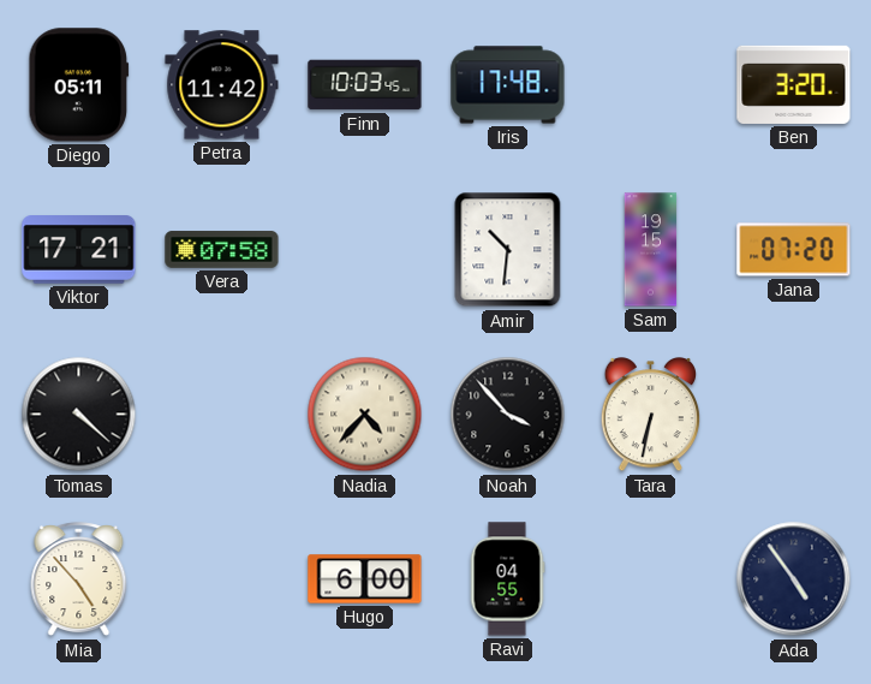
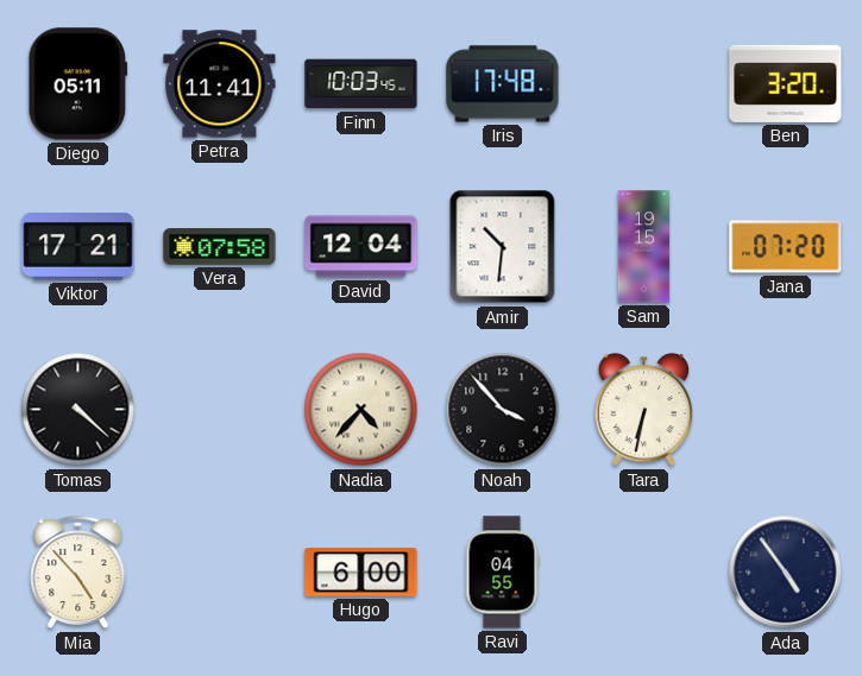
Petra: 11:42 -> 11:41 (220, 84)
David: none -> 12:04 (361, 247)
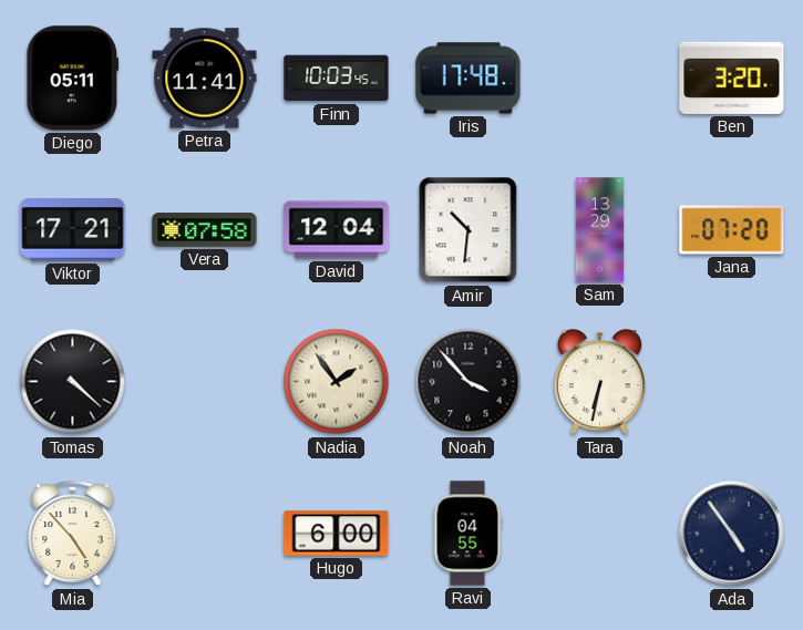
Sam: 19:15 -> 13:29 (600, 230)
Nadia: 4:37 -> 1:54 (337, 382)
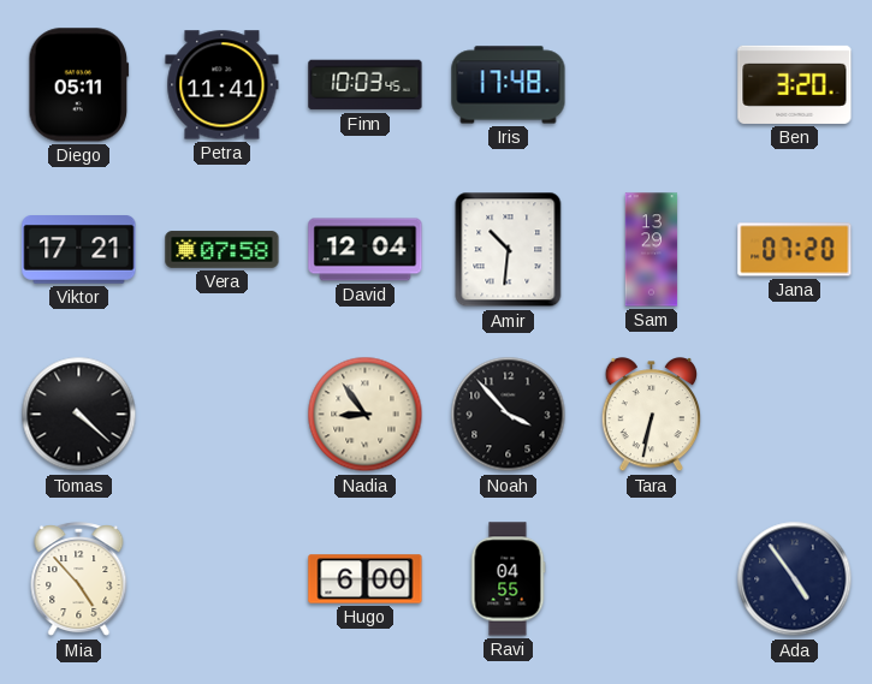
Nadia: 1:54 -> 8:54 (366, 415)
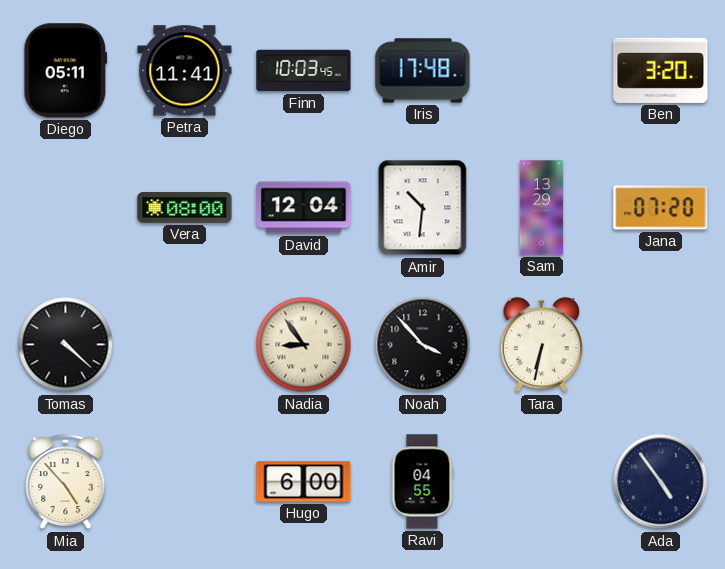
Viktor: 17:21 -> none (79, 250)
Vera: 07:58 -> 08:00 (185, 208)
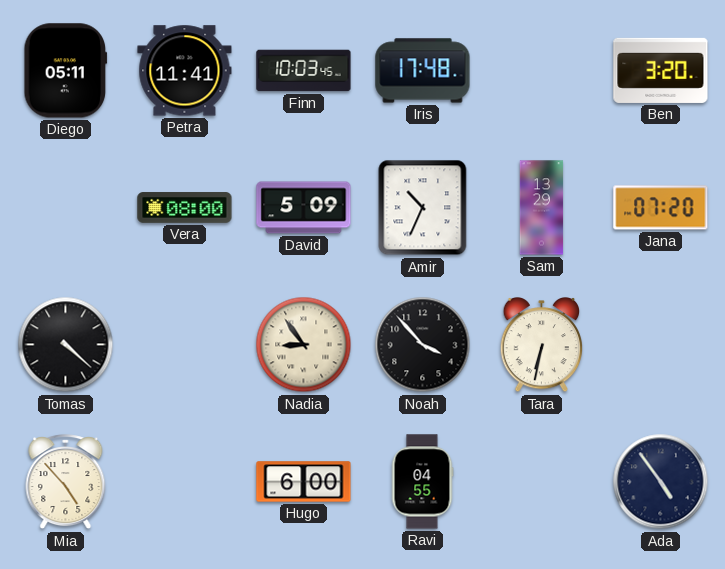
David: 12:04 -> 5:09 (304, 208)
Amir: 10:31 -> 10:34 (423, 208)
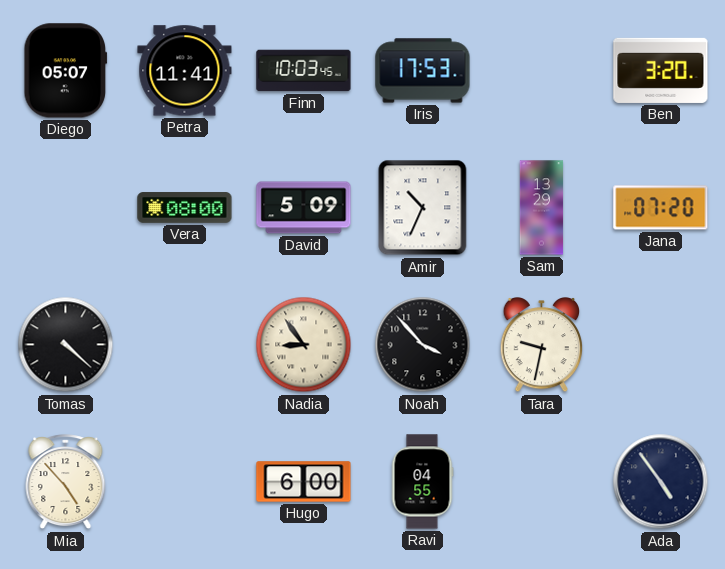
Diego: 05:11 -> 05:07 (66, 71)
Iris: 17:48 -> 17:53 (423, 71)
Tara: 6:32 -> 9:32 (542, 346)
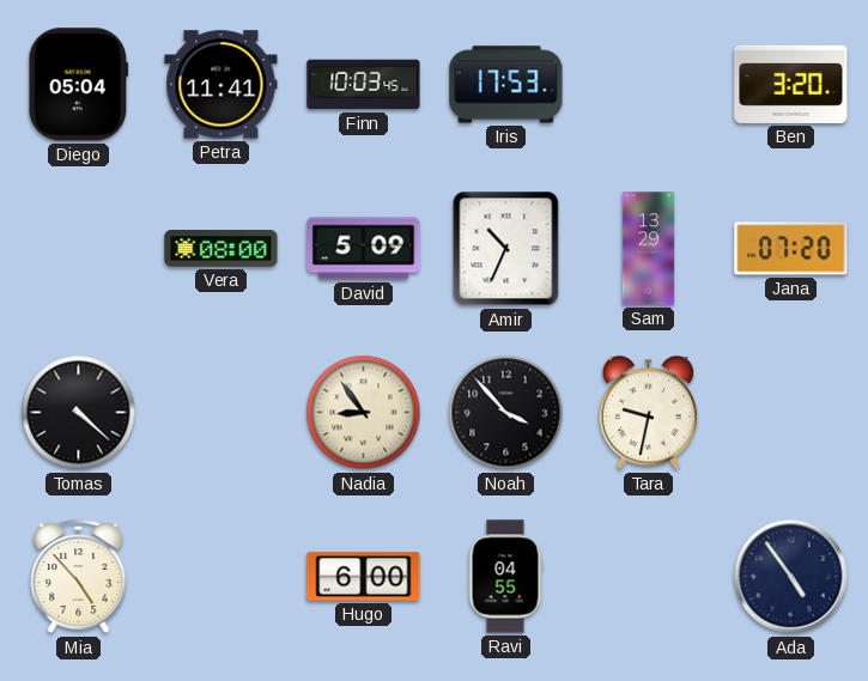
Diego: 05:07 -> 05:04 (79, 85)
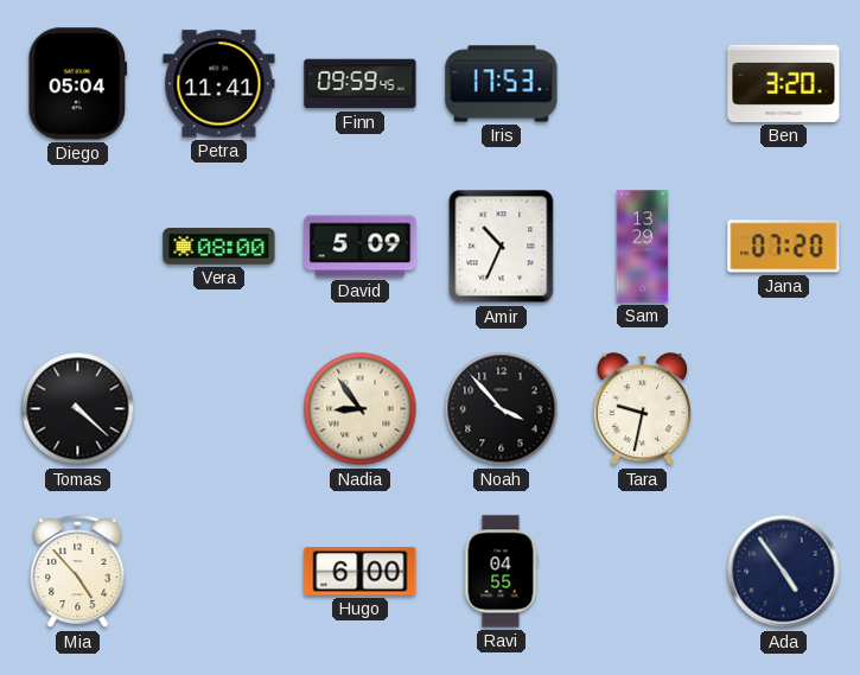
Finn: 10:03 -> 09:59 (361, 84)
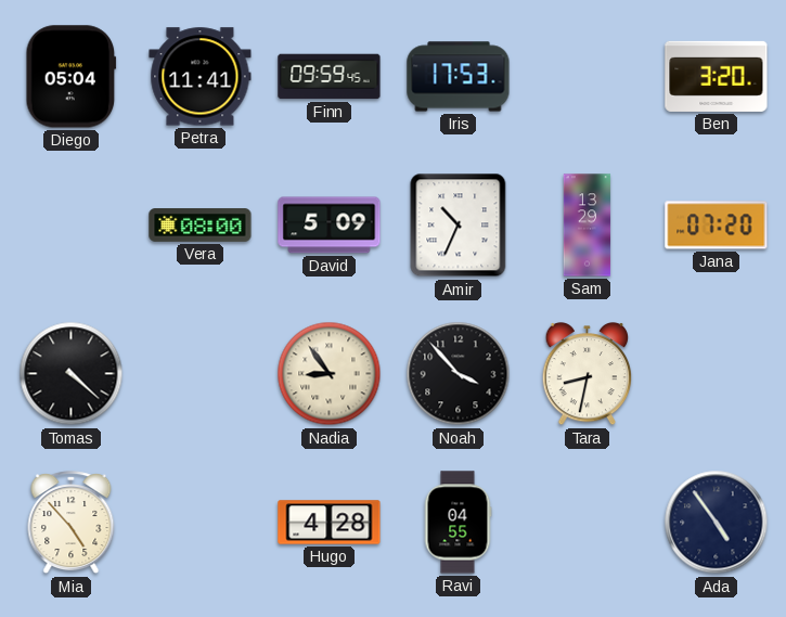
Tara: 9:32 -> 8:32 (588, 375)
Hugo: 6:00 -> 4:28 (330, 523)
